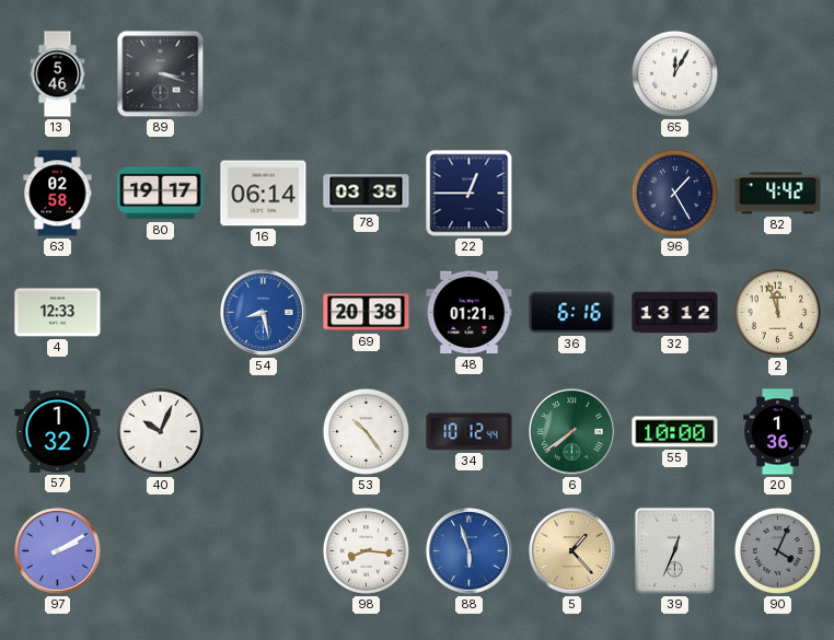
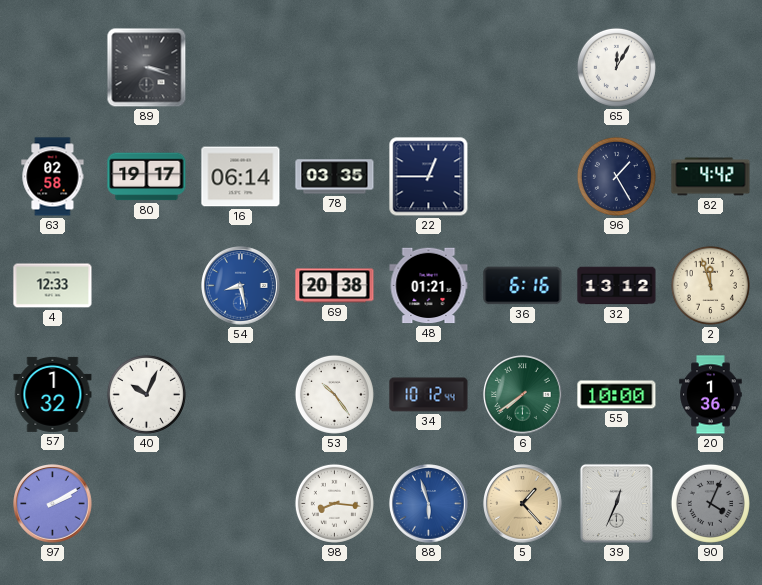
13: 5:46 -> none (58, 74)
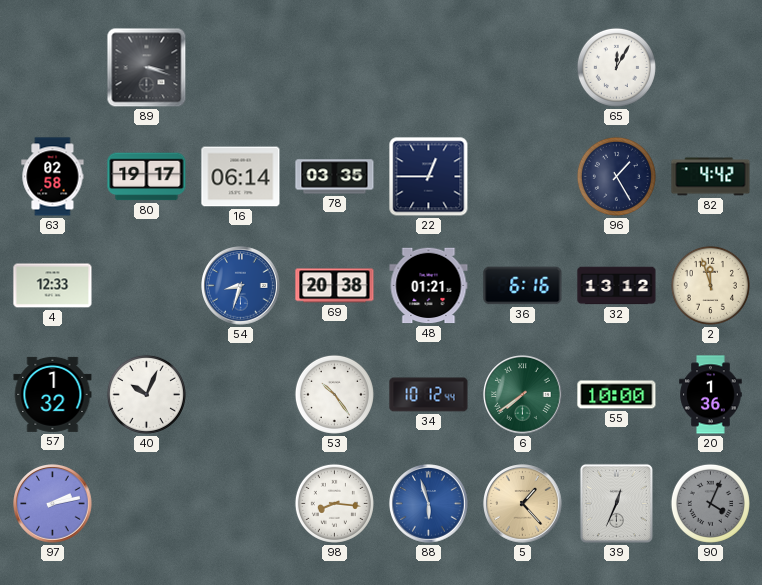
54: 8:28 -> 8:33 (241, 286)
97: 2:10 -> 2:13 (53, 504)
